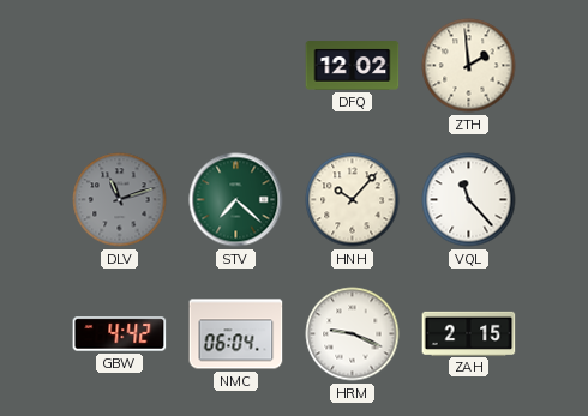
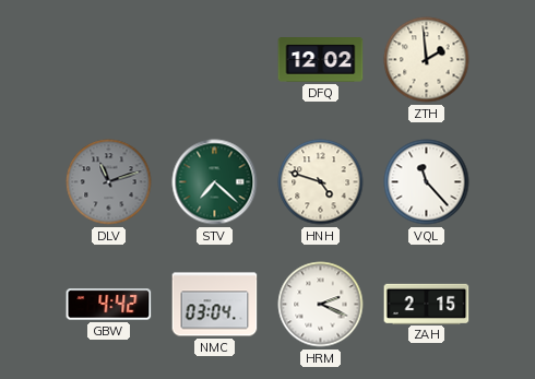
HNH: 10:07 -> 4:48 (321, 182)
NMC: 06:04 -> 03:04 (215, 305)
HRM: 9:19 -> 2:19 (321, 305)
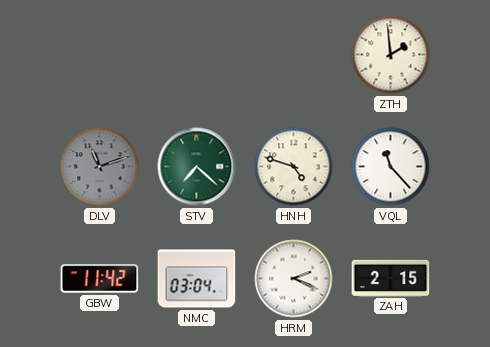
DFQ: 12:02 -> none (321, 60)
GBW: 4:42 -> 11:42 (100, 279)
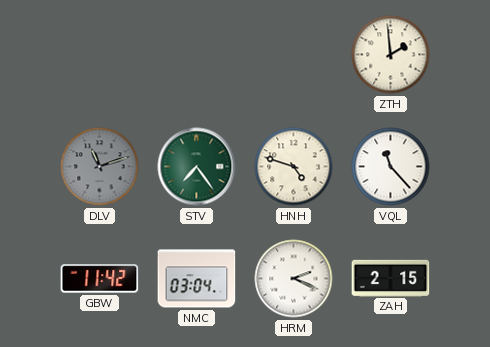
STV: 7:22 -> 7:24 (197, 167)
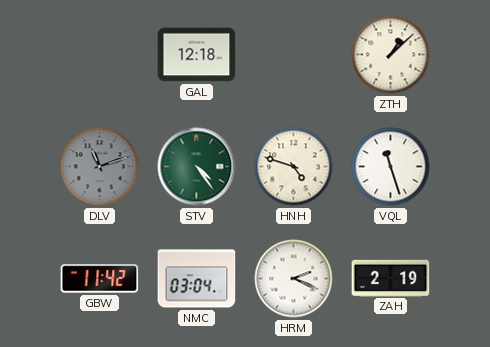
GAL: none -> 12:18 (197, 55)
ZTH: 1:59 -> 1:08 (391, 55)
STV: 7:24 -> 4:24 (197, 167)
VQL: 11:23 -> 11:27 (391, 167)
ZAH: 2:15 -> 2:19 (391, 278)
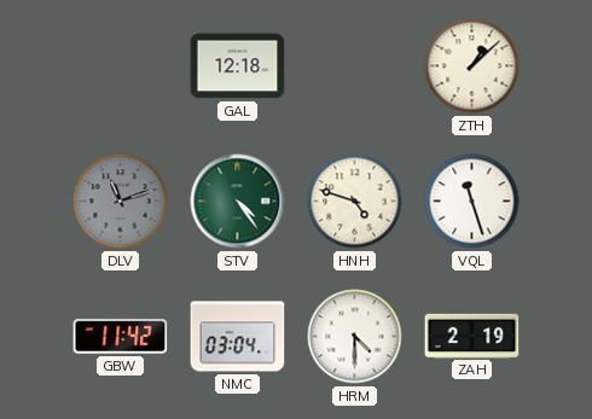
HRM: 2:19 -> 4:30 (355, 337)
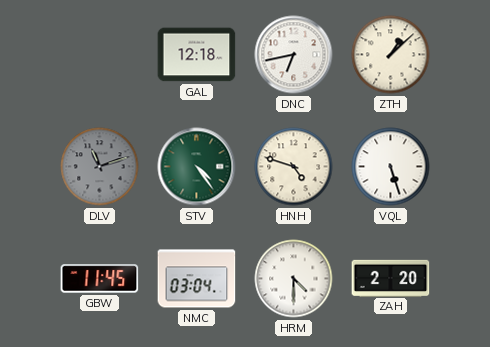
DNC: none -> 6:43 (294, 55)
VQL: 11:27 -> 5:27 (391, 167)
GBW: 11:42 -> 11:45 (100, 279)
ZAH: 2:19 -> 2:20 (391, 278)
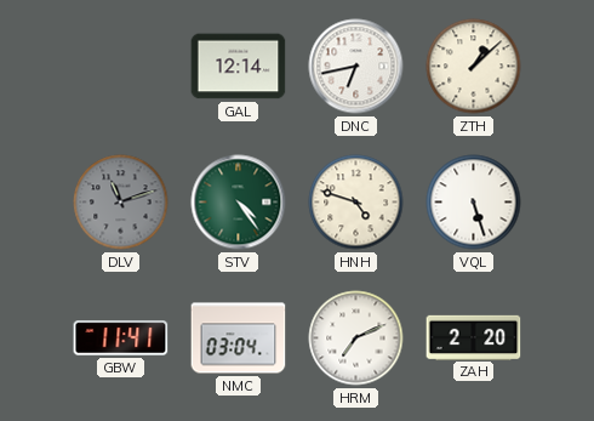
GAL: 12:18 -> 12:14 (239, 67)
GBW: 11:45 -> 11:41 (121, 338)
HRM: 4:30 -> 7:11 (356, 338)
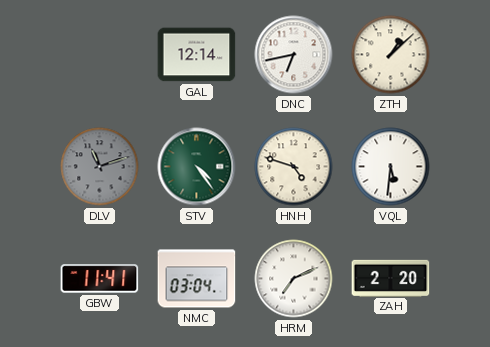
VQL: 5:27 -> 5:31 (391, 167)
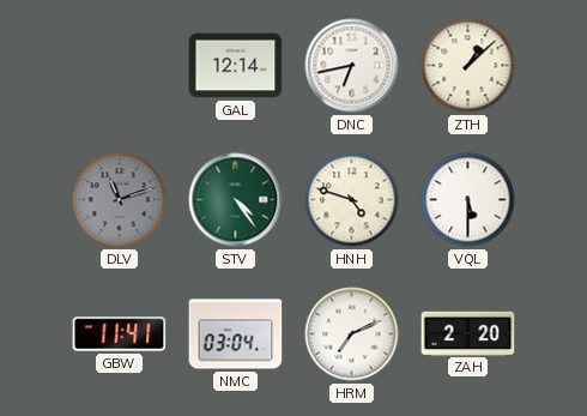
VQL: 5:31 -> 5:30 (468, 200)
